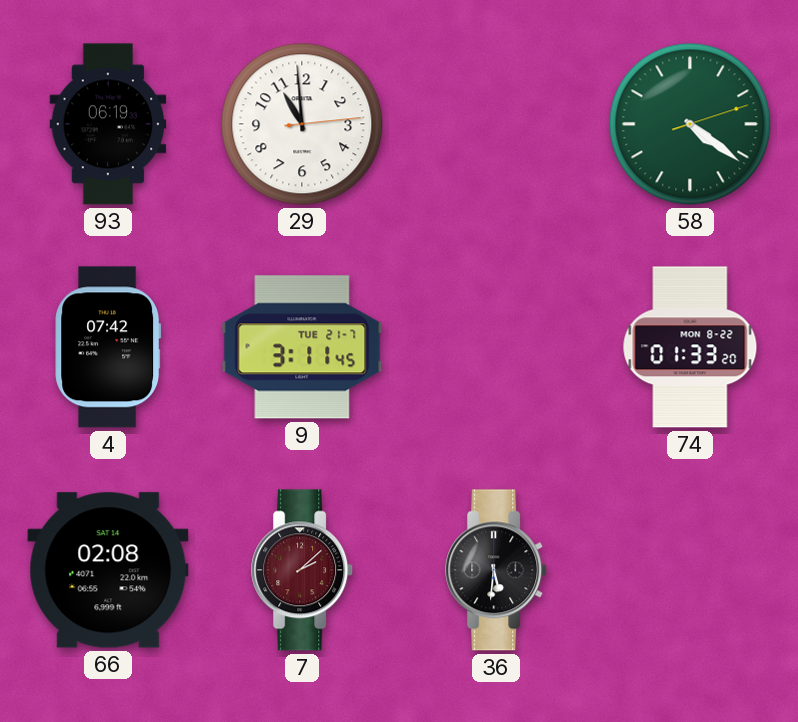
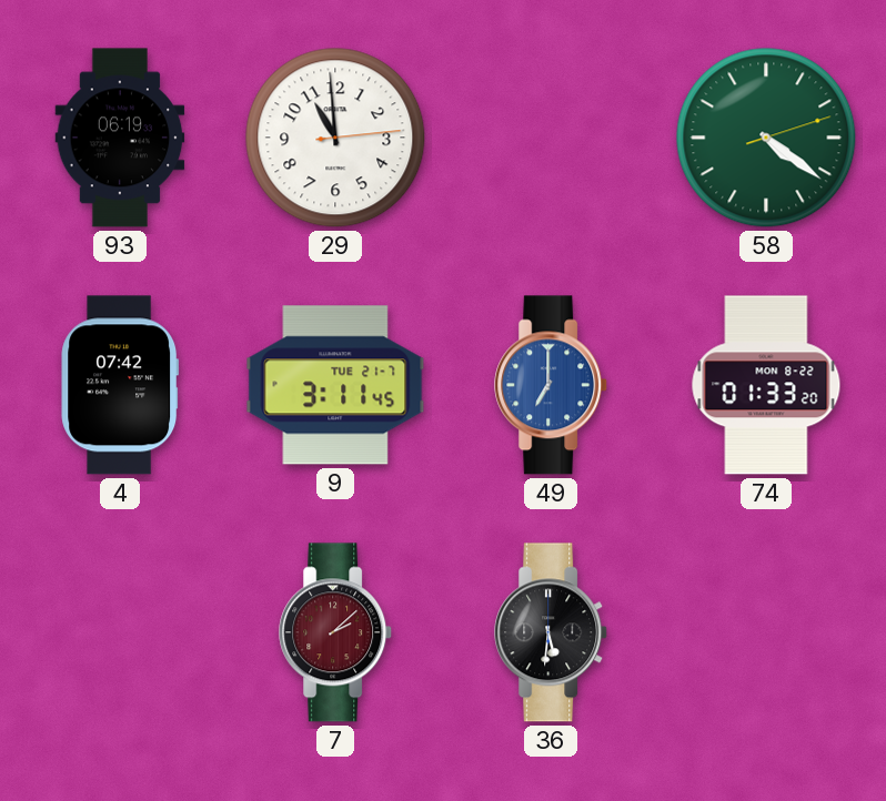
49: none -> 7:00 (552, 385)
66: 02:08 -> none (108, 570)
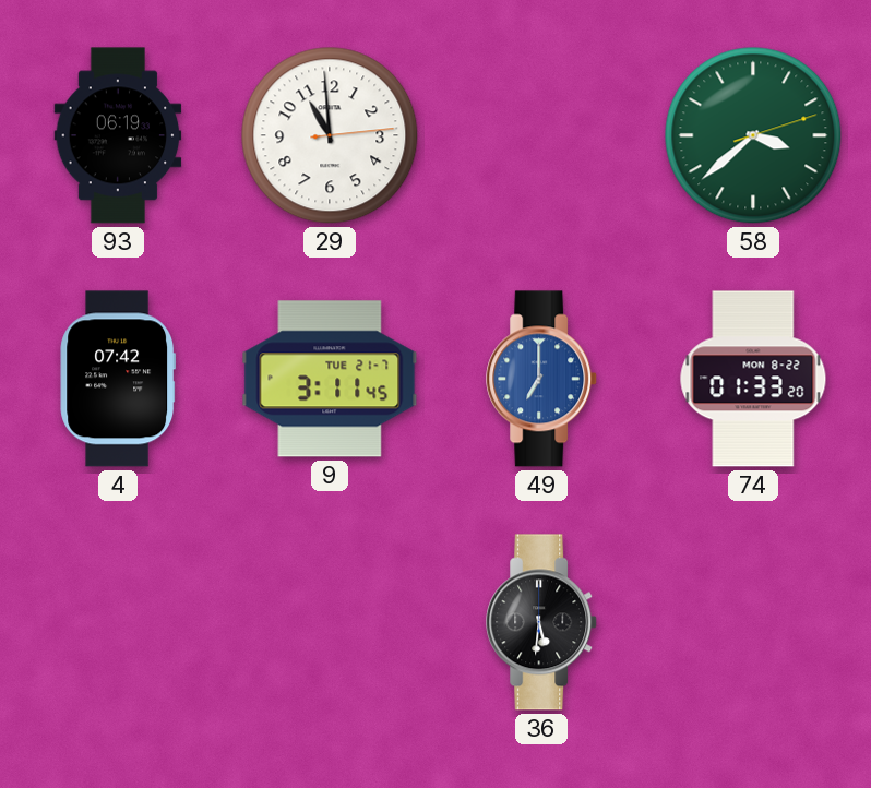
58: 4:21 -> 3:38 (753, 135)
7: 2:08 -> none (336, 632)
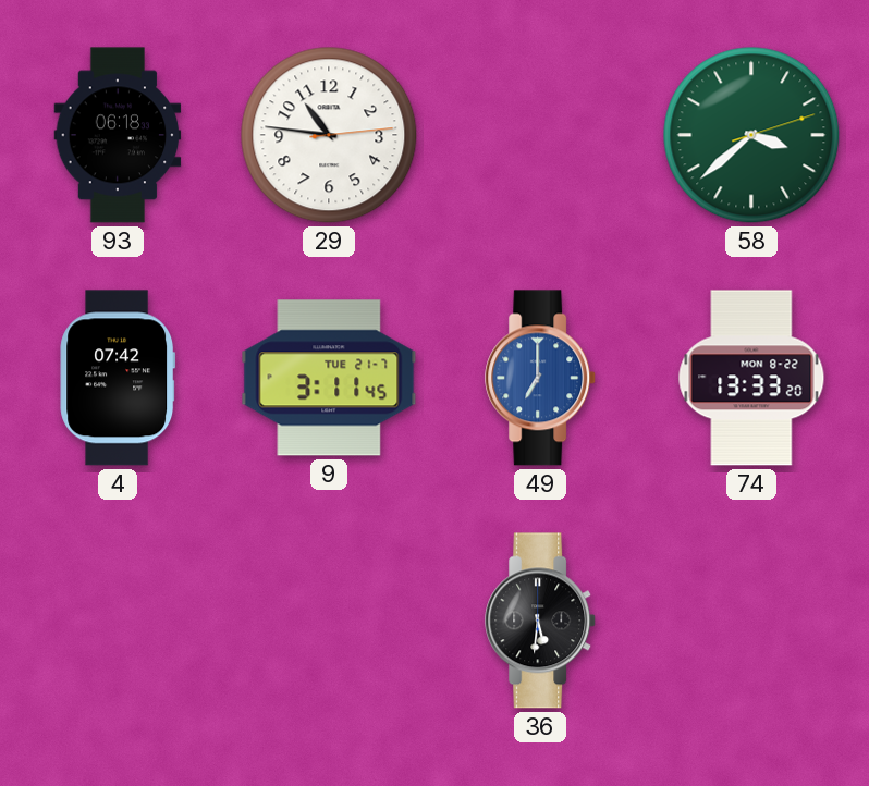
93: 06:19 -> 06:18 (118, 135)
29: 10:59 -> 10:46 (329, 135)
74: 01:33 -> 13:33 (751, 378)
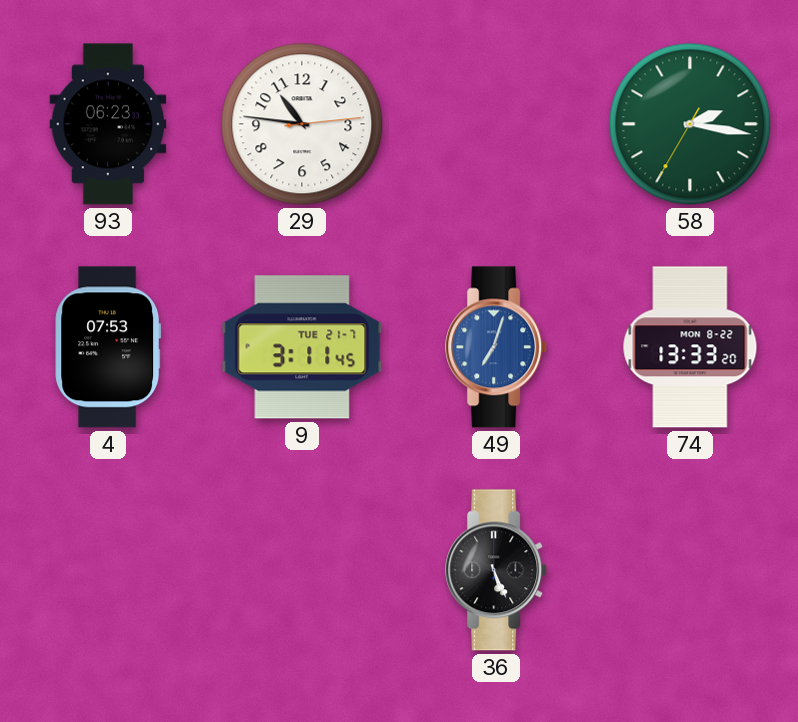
93: 06:18 -> 06:23 (108, 124)
58: 3:38 -> 2:16 (690, 124)
4: 07:42 -> 07:53 (108, 347)
49: 7:00 -> 7:03 (497, 347)
36: 5:31 -> 5:26 (497, 570)
